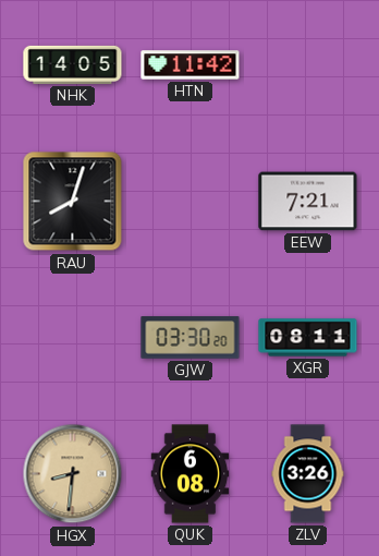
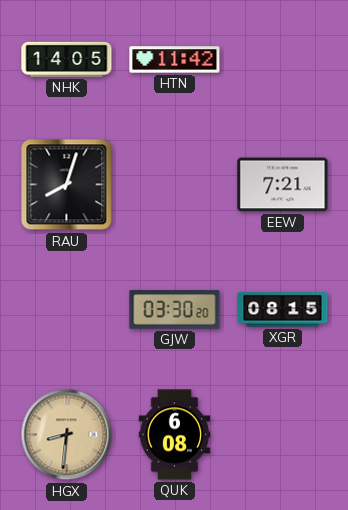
XGR: 08:11 -> 08:15 (283, 310)
ZLV: 3:26 -> none (308, 474)
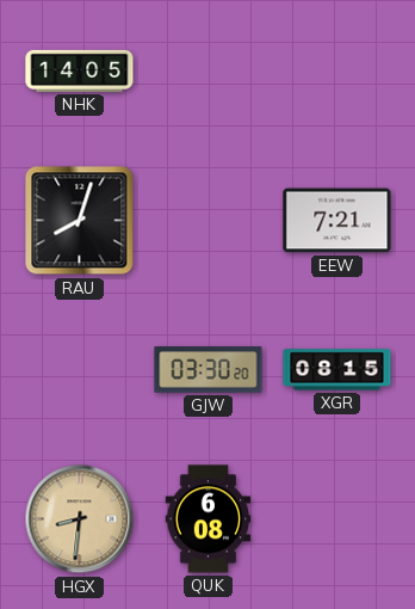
HTN: 11:42 -> none (175, 60)
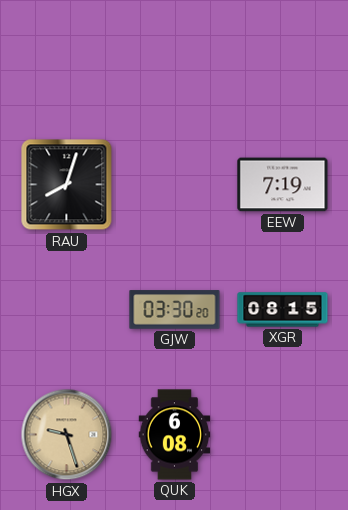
NHK: 14:05 -> none (80, 70)
EEW: 7:21 -> 7:19 (283, 185)
HGX: 8:31 -> 9:27 (67, 435)
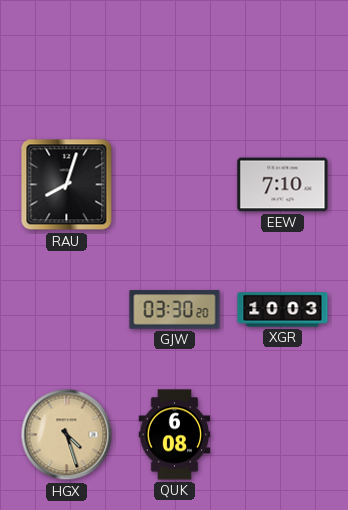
EEW: 7:19 -> 7:10 (283, 185)
XGR: 08:15 -> 10:03 (283, 310)
HGX: 9:27 -> 4:27 (67, 435)
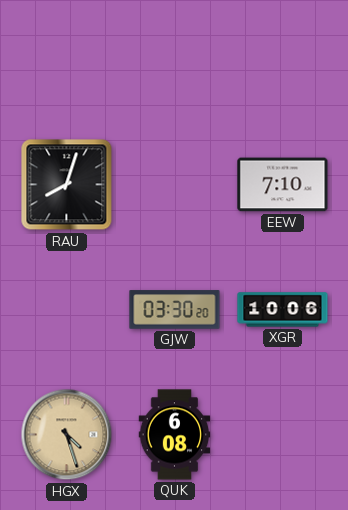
XGR: 10:03 -> 10:06 (283, 310)
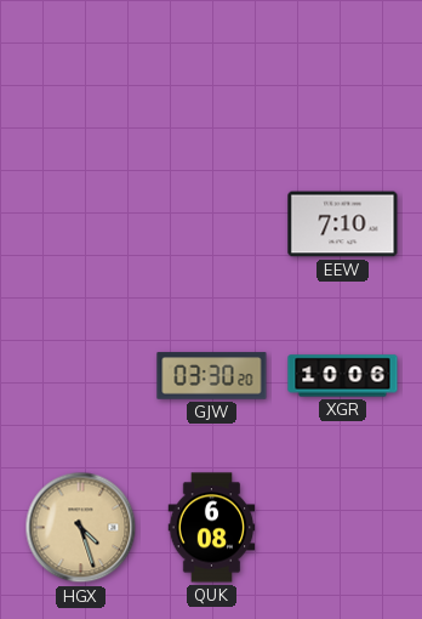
RAU: 8:03 -> none (67, 185)
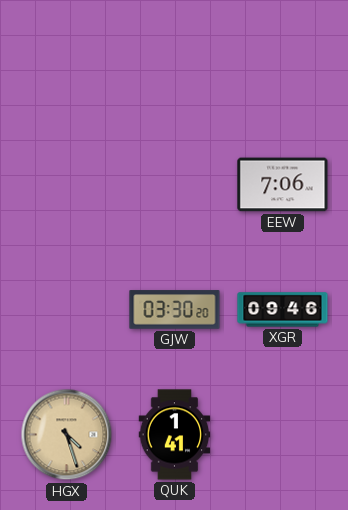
EEW: 7:10 -> 7:06 (283, 185)
XGR: 10:06 -> 09:46 (283, 310)
QUK: 6:08 -> 1:41 (175, 435)
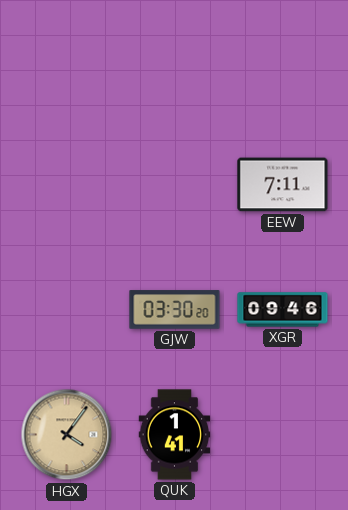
EEW: 7:06 -> 7:11 (283, 185)
HGX: 4:27 -> 4:06 (67, 435)
